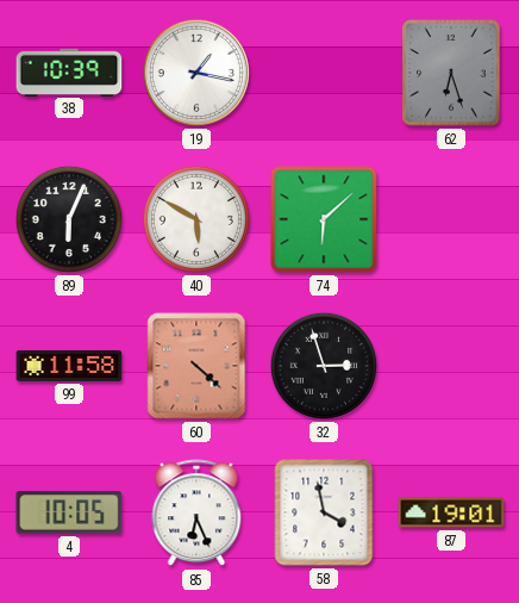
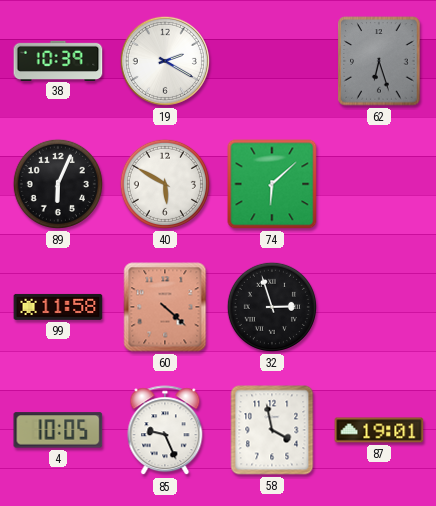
19: 1:17 -> 2:20 (165, 61)
85: 6:26 -> 9:26 (165, 431)
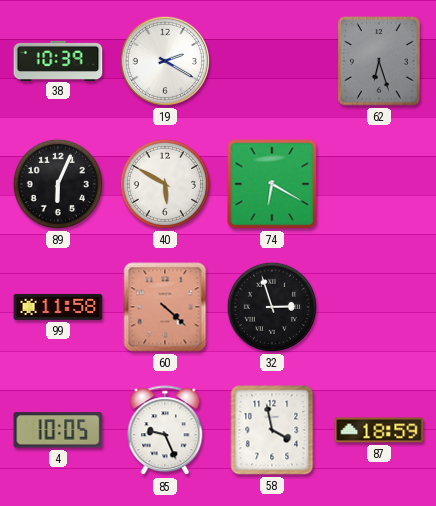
74: 6:08 -> 6:20 (272, 184)
87: 19:01 -> 18:59 (379, 430)
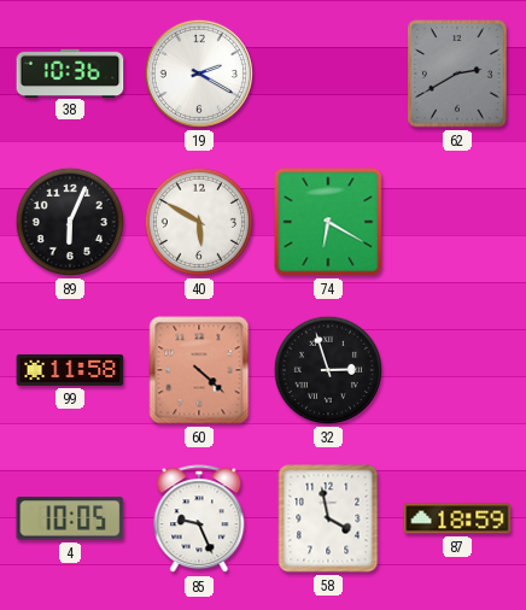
38: 10:39 -> 10:36 (70, 72)
62: 6:27 -> 2:40 (457, 74)
